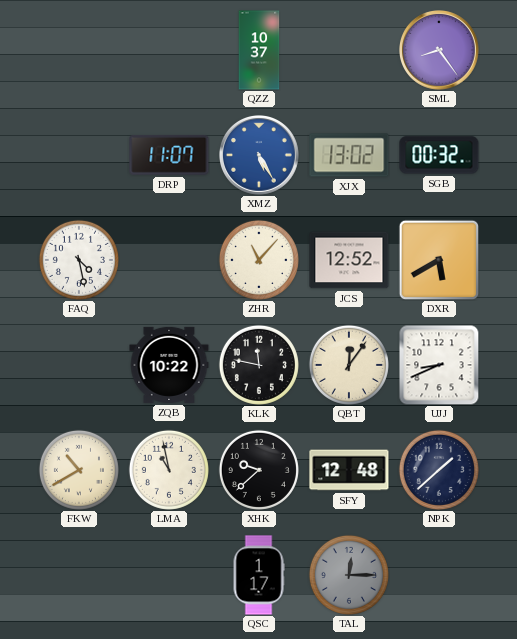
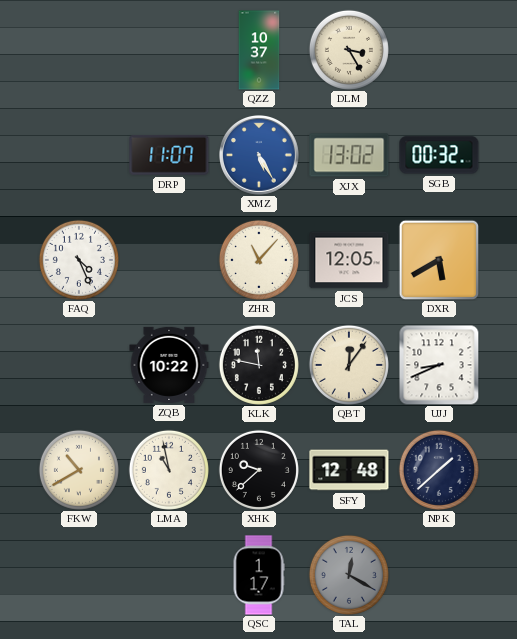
DLM: none -> 3:25 (349, 50)
SML: 8:24 -> none (440, 51)
FAQ: 4:28 -> 4:26 (79, 260)
JCS: 12:52 -> 12:05 (349, 260)
TAL: 12:15 -> 12:20 (349, 575)
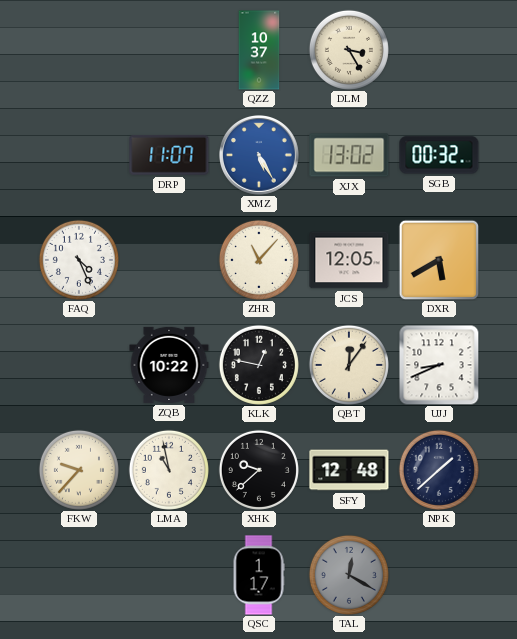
KLK: 11:47 -> 12:47 (259, 365)
FKW: 10:40 -> 9:37 (79, 470)
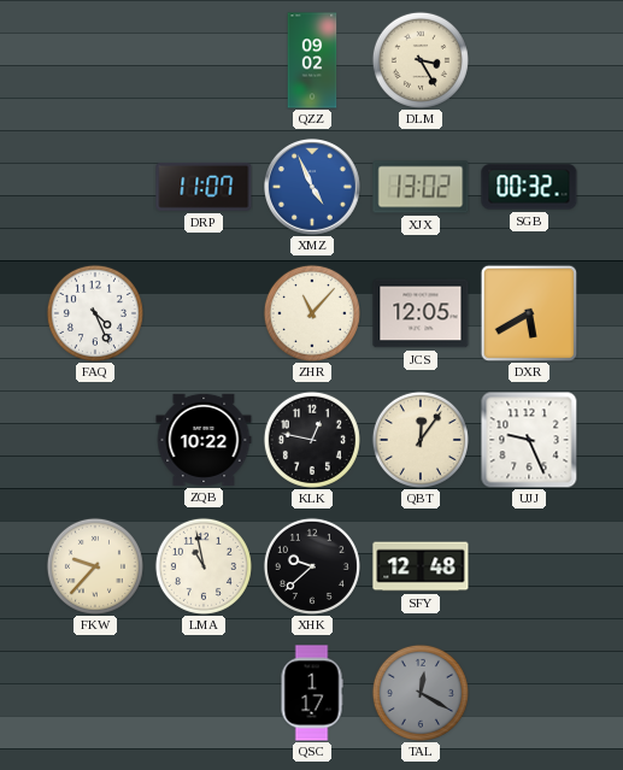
QZZ: 10:37 -> 09:02 (312, 60)
XMZ: 5:25 -> 4:56 (313, 188)
UJJ: 8:41 -> 9:26 (529, 440)
NPK: 1:38 -> none (439, 470)
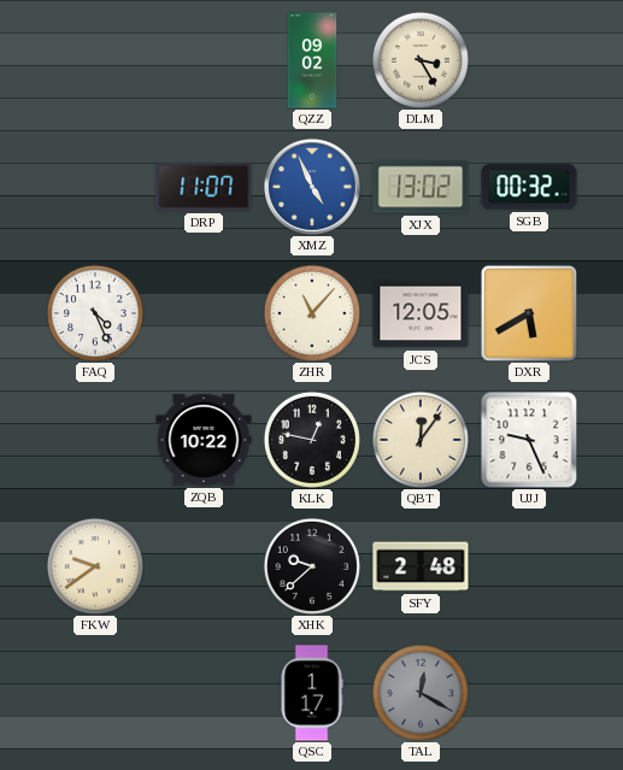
FKW: 9:37 -> 9:39 (95, 566)
LMA: 10:58 -> none (204, 566)
SFY: 12:48 -> 2:48 (421, 566)
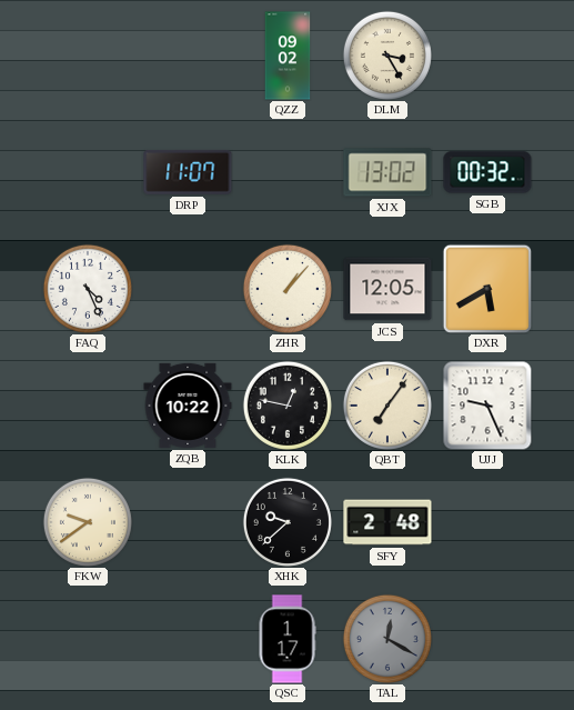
XMZ: 4:56 -> none (313, 188)
ZHR: 11:07 -> 1:07 (288, 289)
QBT: 12:06 -> 7:06 (387, 406)
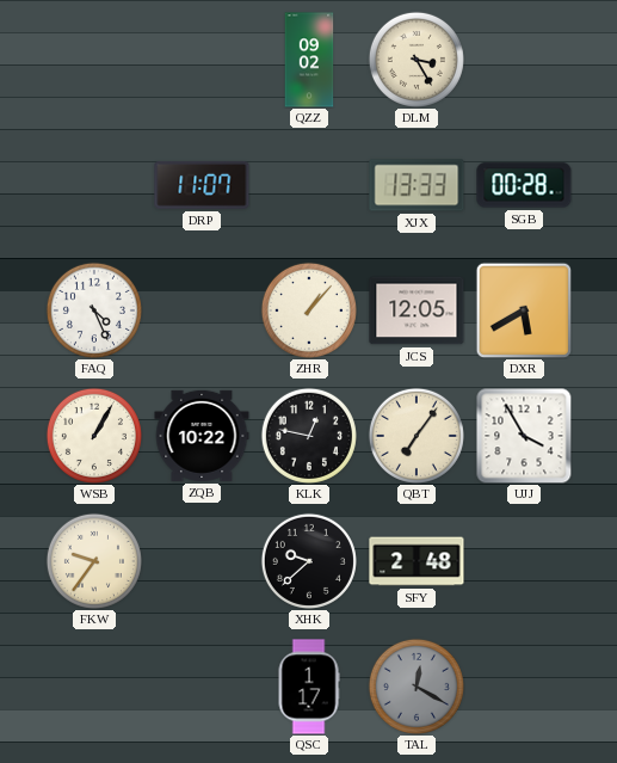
XJX: 13:02 -> 13:33 (417, 185)
SGB: 00:32 -> 00:28 (524, 185)
WSB: none -> 1:05 (94, 436)
UJJ: 9:26 -> 3:55 (524, 436)
FKW: 9:39 -> 9:36 (94, 561)
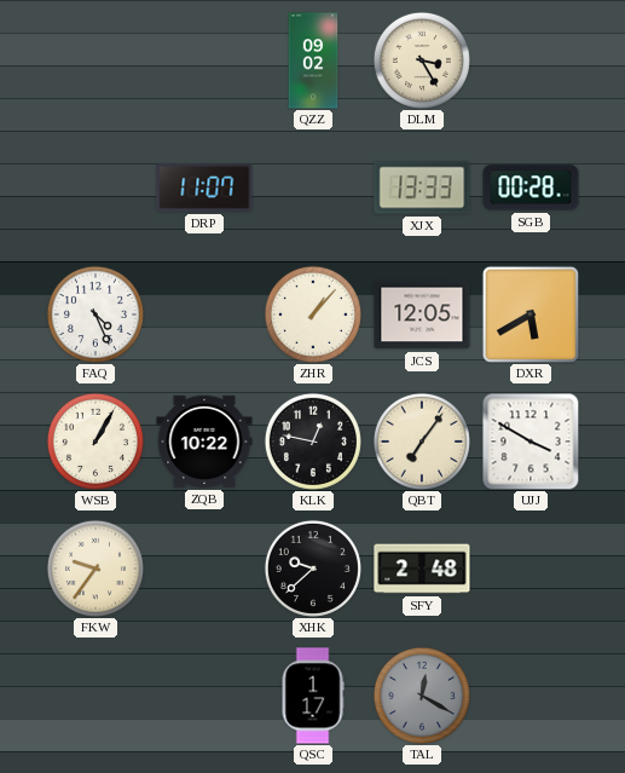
UJJ: 3:55 -> 3:50 (531, 442)
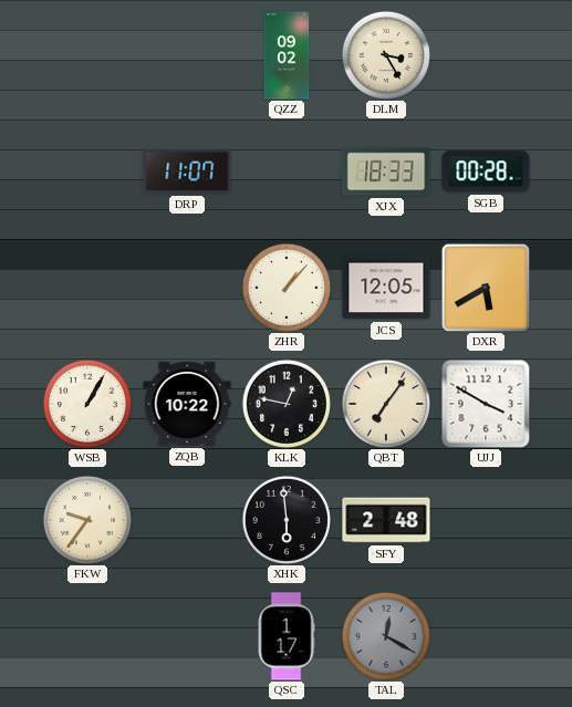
XJX: 13:33 -> 18:33 (386, 171)
FAQ: 4:26 -> none (96, 315)
XHK: 9:38 -> 5:59 (287, 520)
